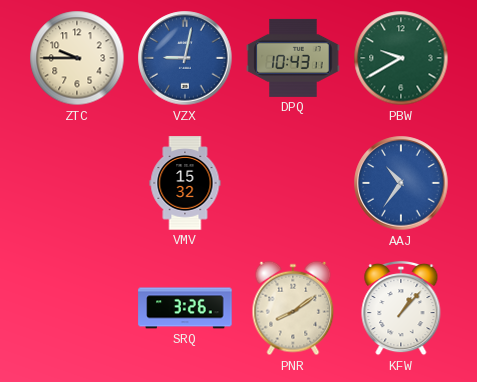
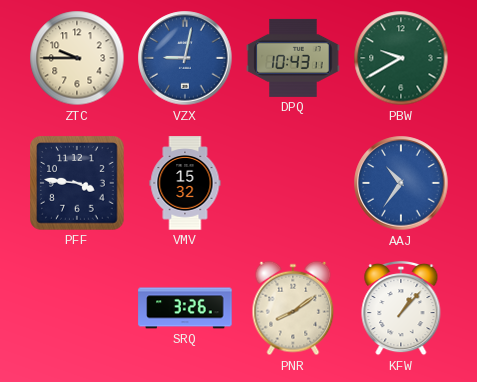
PFF: none -> 3:46 (77, 183)
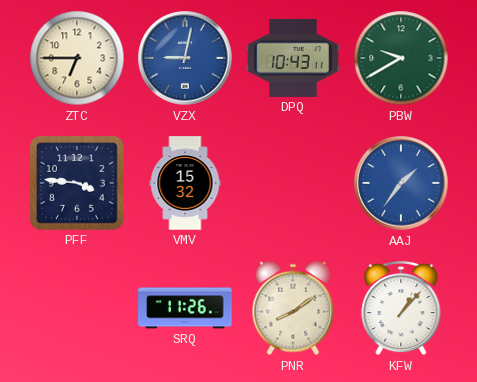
ZTC: 9:45 -> 6:45 (77, 58)
AAJ: 10:36 -> 1:36 (401, 183)
SRQ: 3:26 -> 11:26 (185, 308)
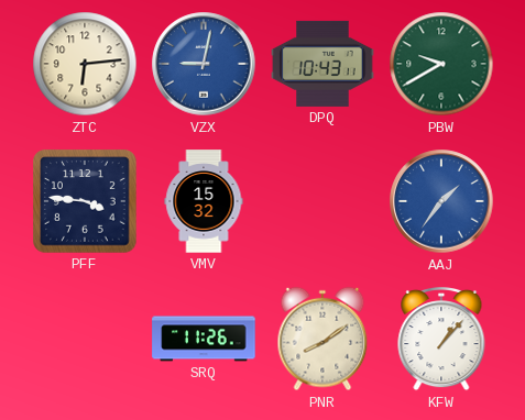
ZTC: 6:45 -> 6:14 (85, 64)
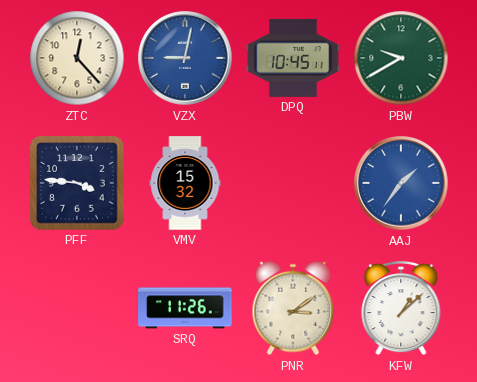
ZTC: 6:14 -> 12:23 (77, 58)
DPQ: 10:43 -> 10:45 (293, 58)
PNR: 8:09 -> 3:09 (293, 308)
KFW: 1:07 -> 1:08 (401, 308)
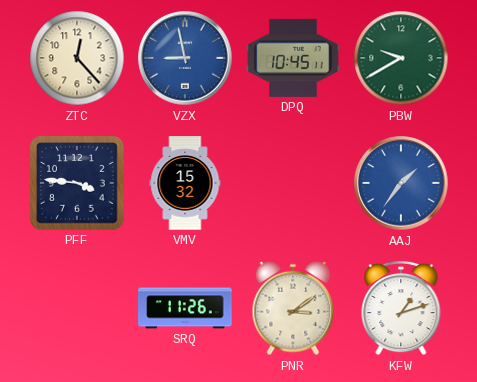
VZX: 9:02 -> 8:58 (185, 58)
KFW: 1:08 -> 1:12 (401, 308)
